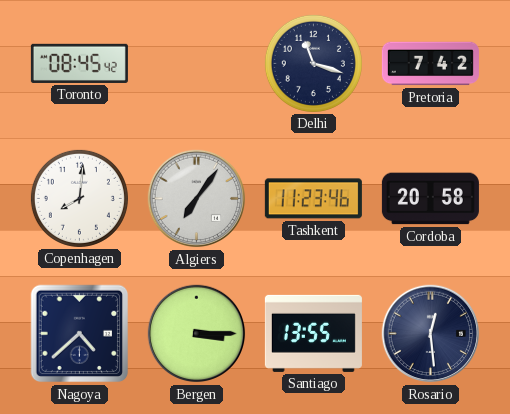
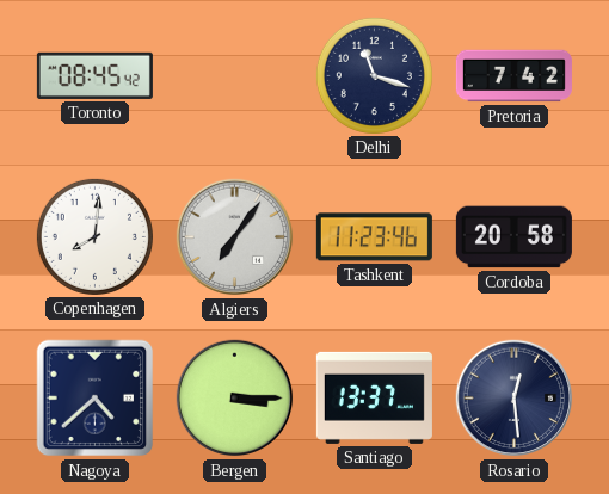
Santiago: 13:55 -> 13:37 (374, 397)
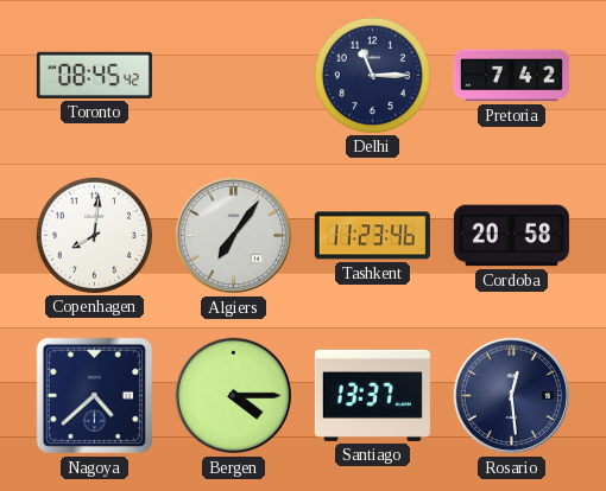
Delhi: 11:18 -> 11:15 (372, 75)
Bergen: 3:15 -> 4:15 (234, 396)
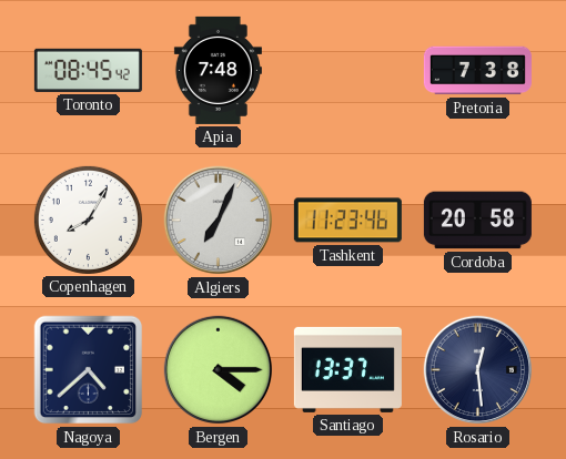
Apia: none -> 7:48 (218, 70)
Delhi: 11:15 -> none (372, 75)
Pretoria: 7:42 -> 7:38 (477, 71)
Copenhagen: 8:01 -> 8:05 (88, 220)
Algiers: 7:06 -> 7:04 (219, 221)
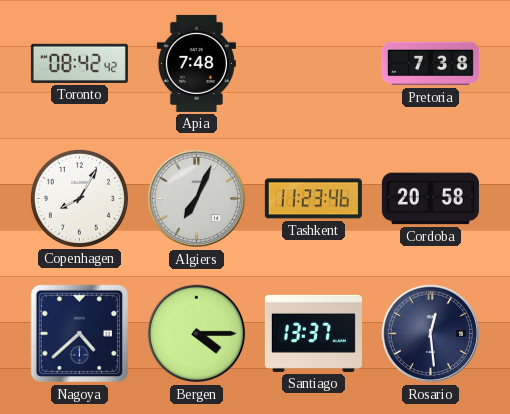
Toronto: 08:45 -> 08:42 (79, 63)
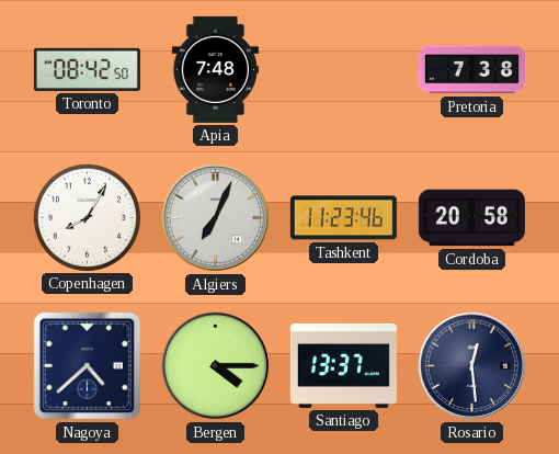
Toronto: 08:42:42 -> 08:42:50 (87, 69)
